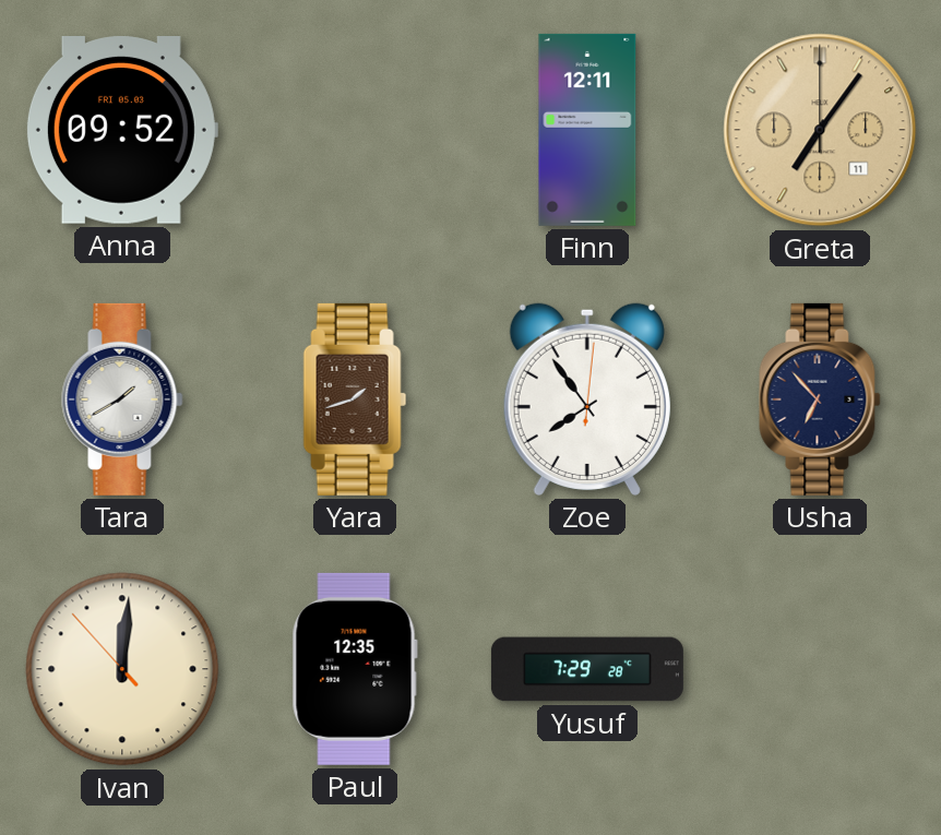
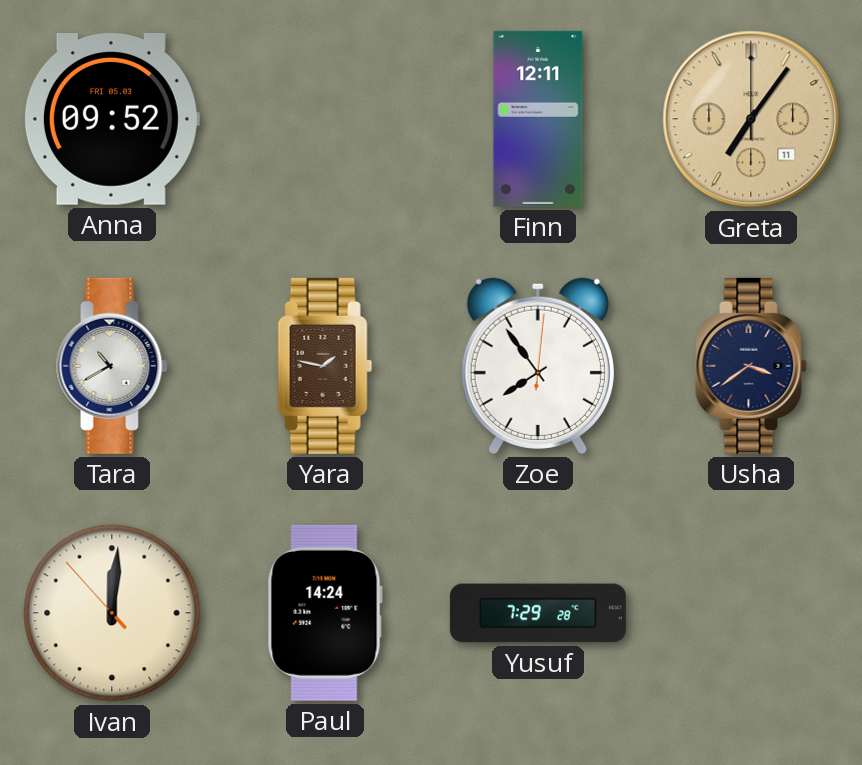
Tara: 1:40 -> 10:40 (112, 366)
Yara: 1:42 -> 1:47 (325, 366)
Usha: 6:53 -> 3:39 (751, 366)
Paul: 12:35 -> 14:24 (325, 613)
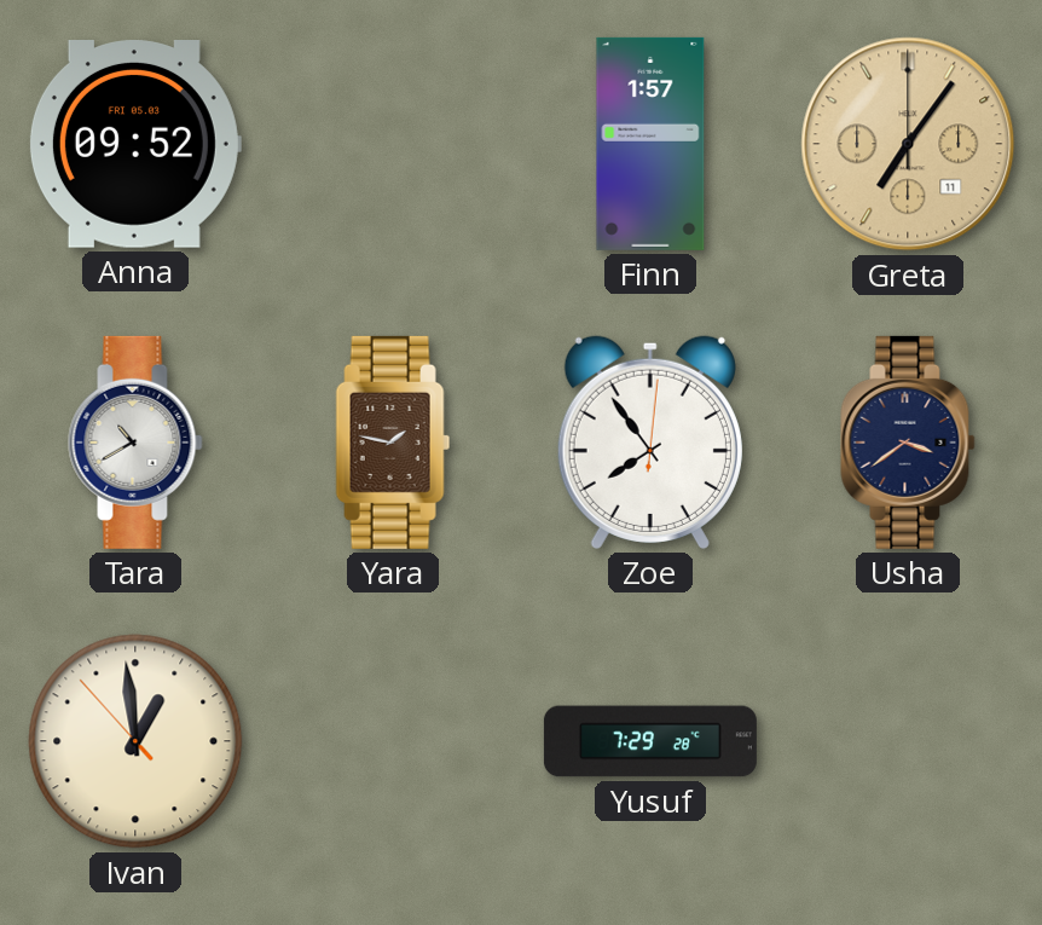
Finn: 12:11 -> 1:57 (650, 144)
Ivan: 12:00 -> 12:58 (135, 741)
Paul: 14:24 -> none (325, 613)
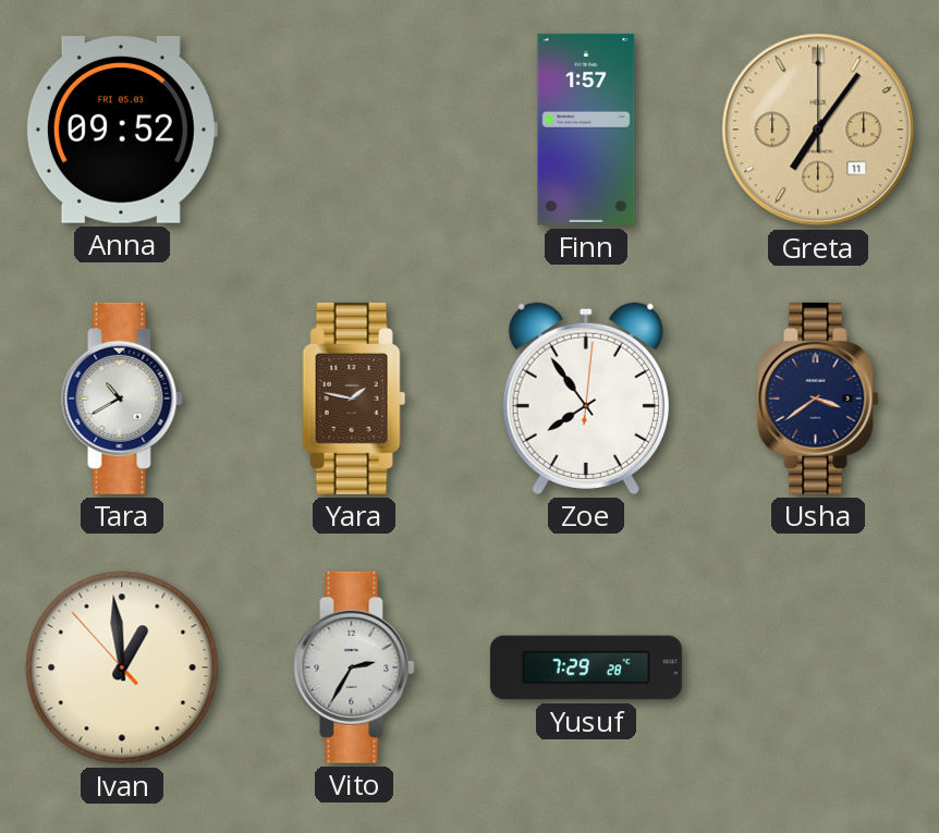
Vito: none -> 2:35 (354, 667)
